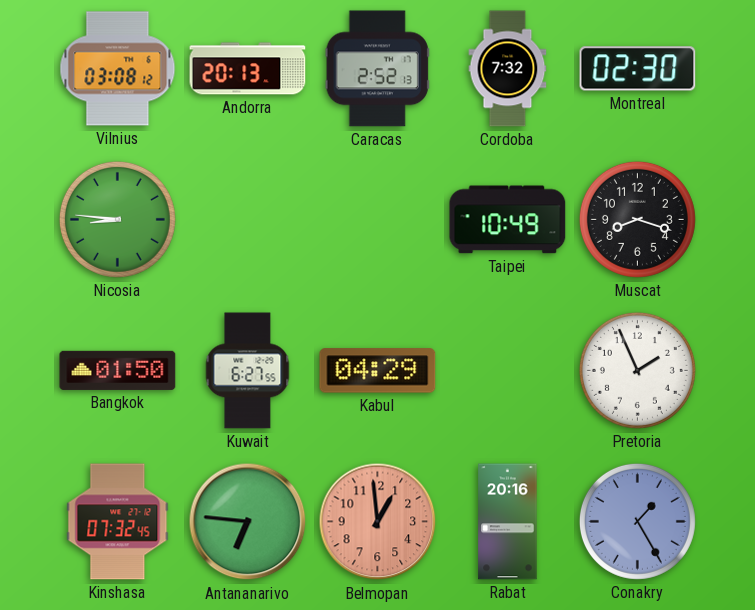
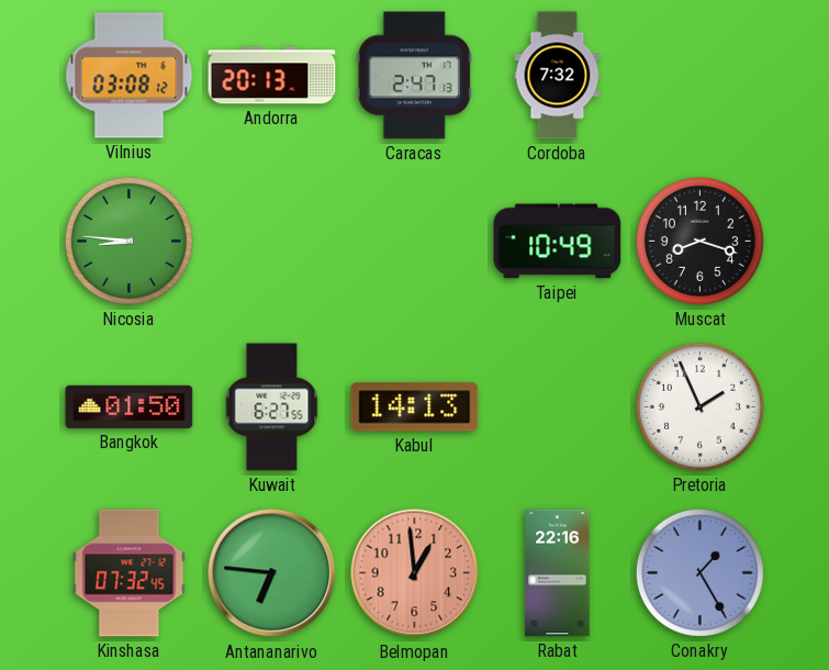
Caracas: 2:52 -> 2:47 (414, 76)
Montreal: 02:30 -> none (638, 69)
Kabul: 04:29 -> 14:13 (415, 407)
Rabat: 20:16 -> 22:16 (558, 573)
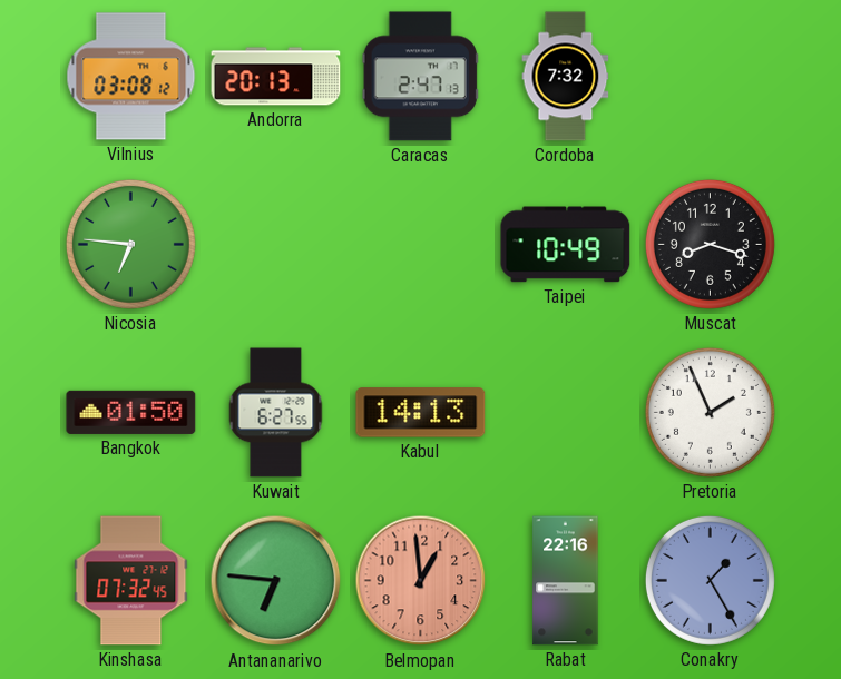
Nicosia: 8:46 -> 6:46 (130, 244)
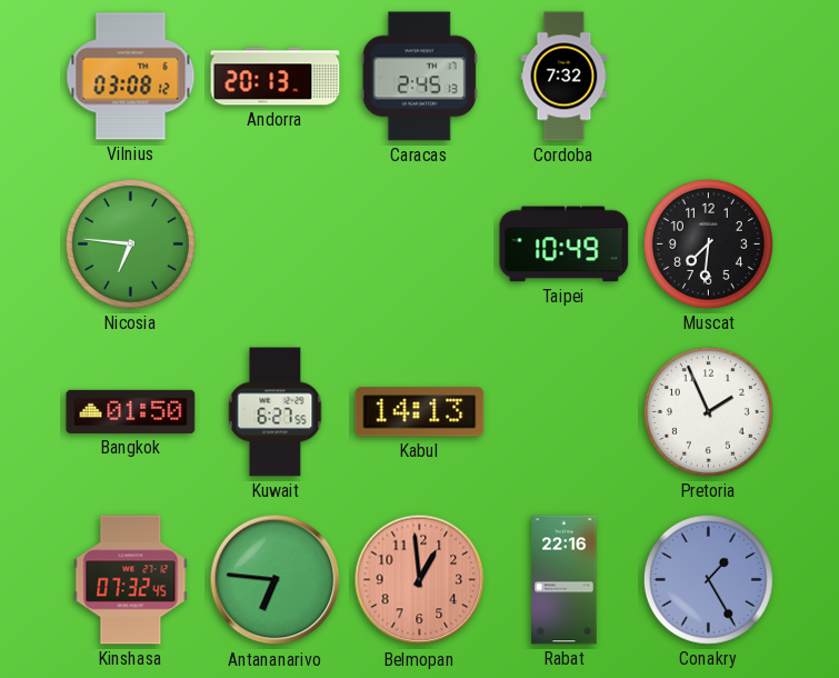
Caracas: 2:47 -> 2:45 (419, 77)
Muscat: 8:18 -> 7:31 (708, 243)
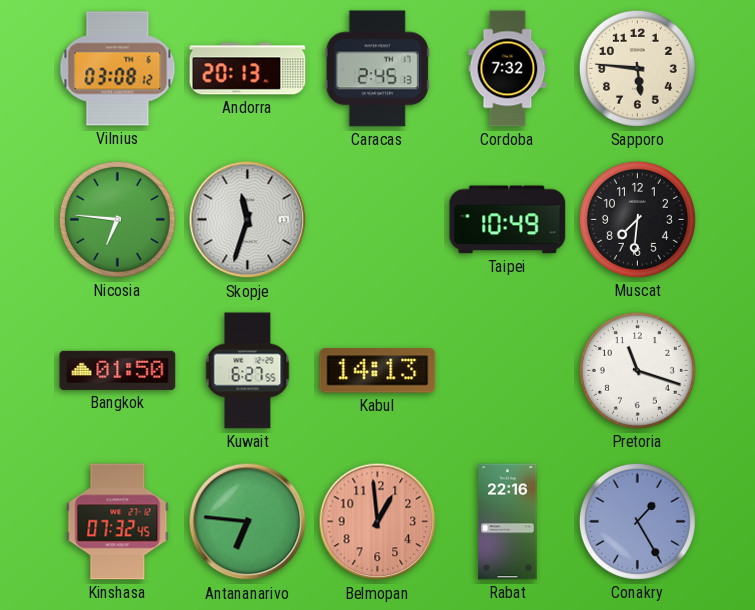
Sapporo: none -> 5:46 (637, 68)
Skopje: none -> 11:33 (248, 220)
Pretoria: 1:56 -> 11:18 (637, 370)
